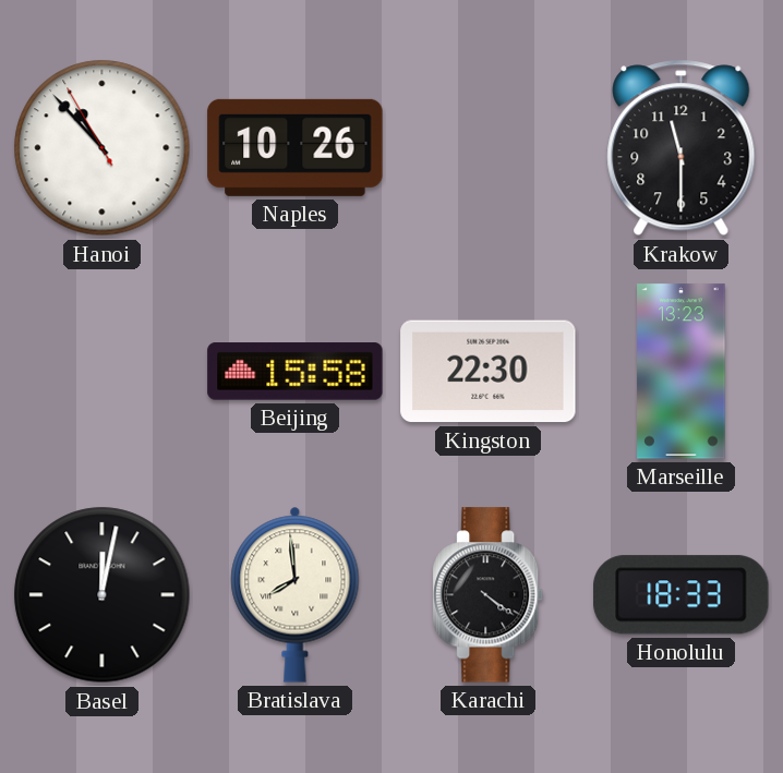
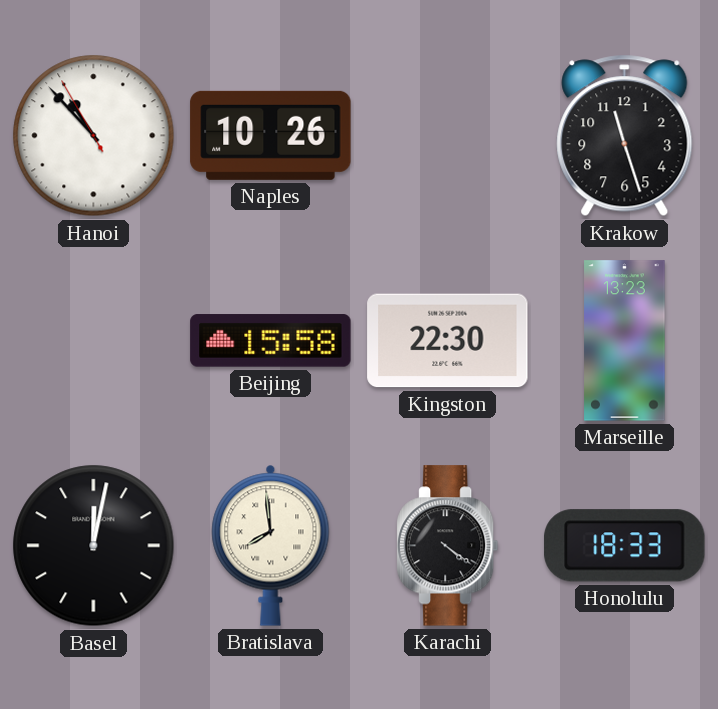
Krakow: 11:30 -> 11:27 (625, 136)
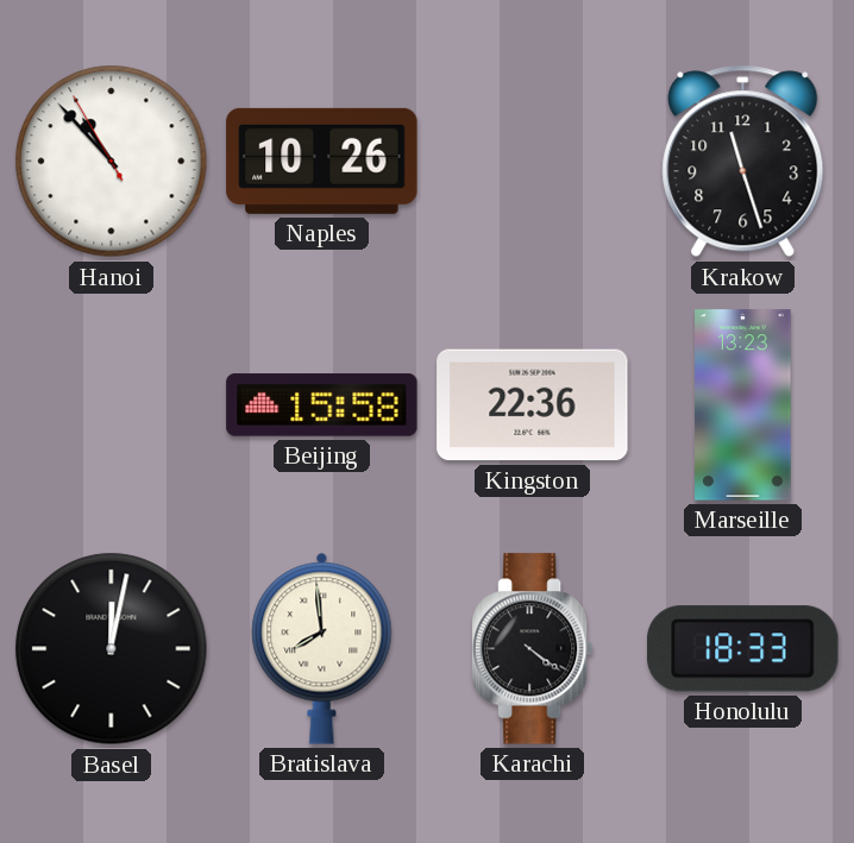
Kingston: 22:30 -> 22:36 (533, 405)
